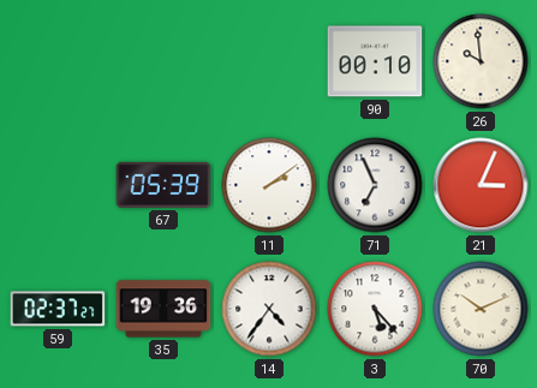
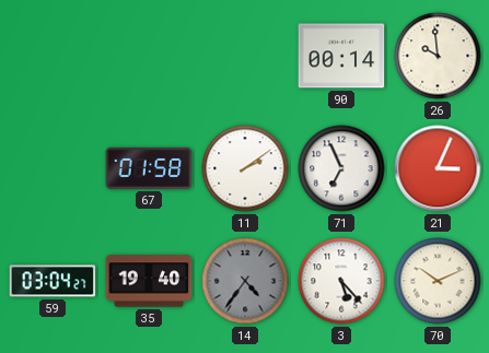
90: 00:10 -> 00:14 (341, 56)
67: 05:39 -> 01:58 (149, 168)
59: 02:37 -> 03:04 (53, 281)
35: 19:36 -> 19:40 (149, 281)
14 dial: white -> grey (245, 281)
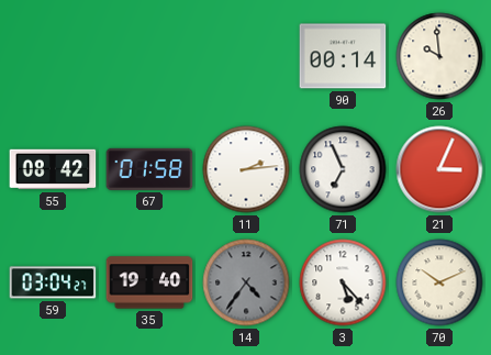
55: none -> 08:42 (53, 169)
11: 2:09 -> 2:14 (246, 169)
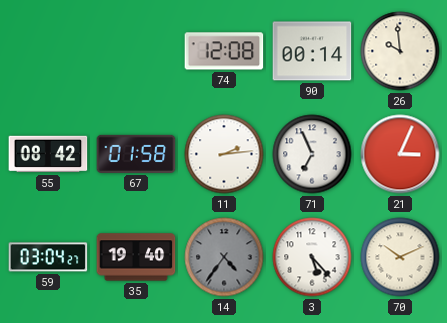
74: none -> 12:08 (224, 51)
